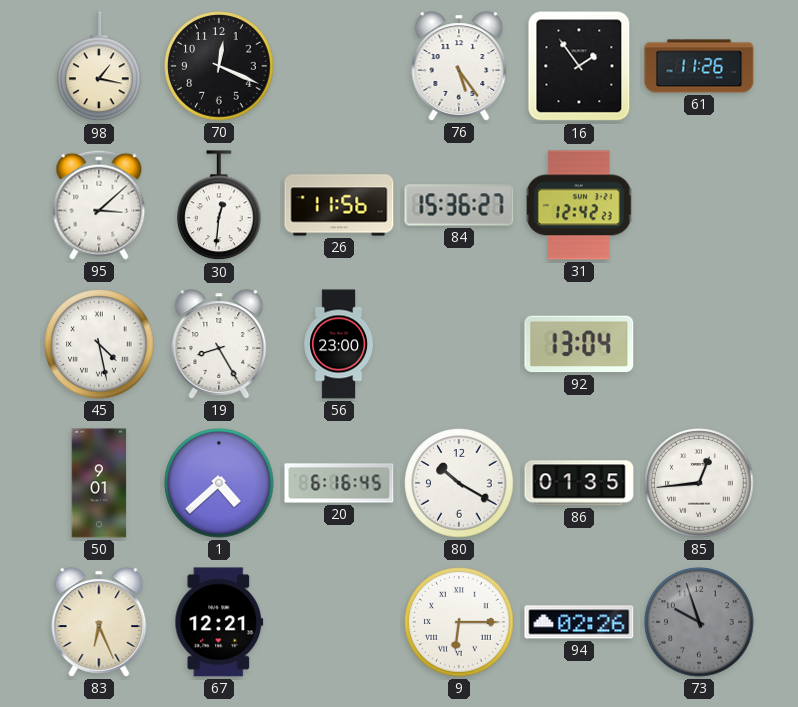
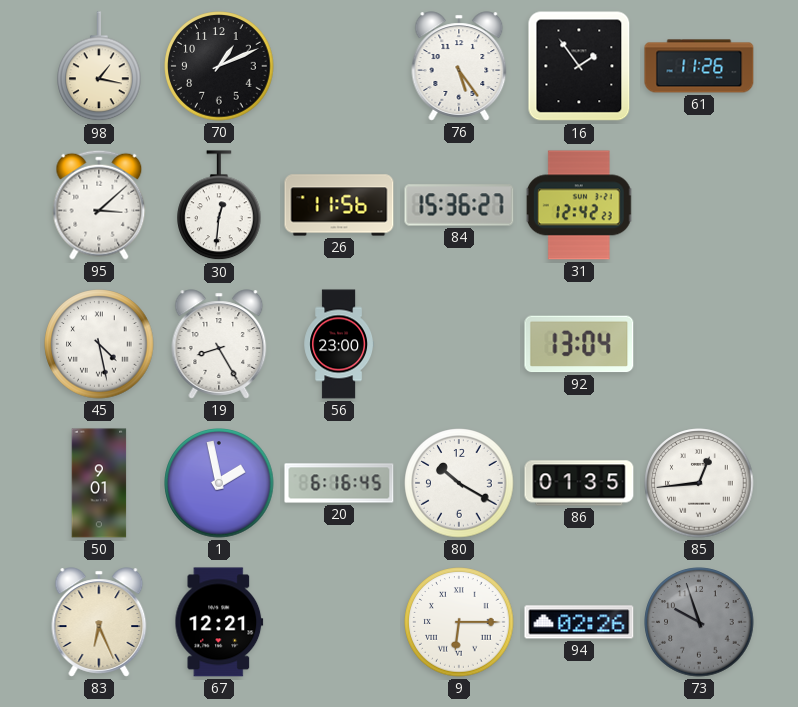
70: 12:19 -> 1:11 (219, 66)
1: 4:38 -> 1:58 (219, 483)
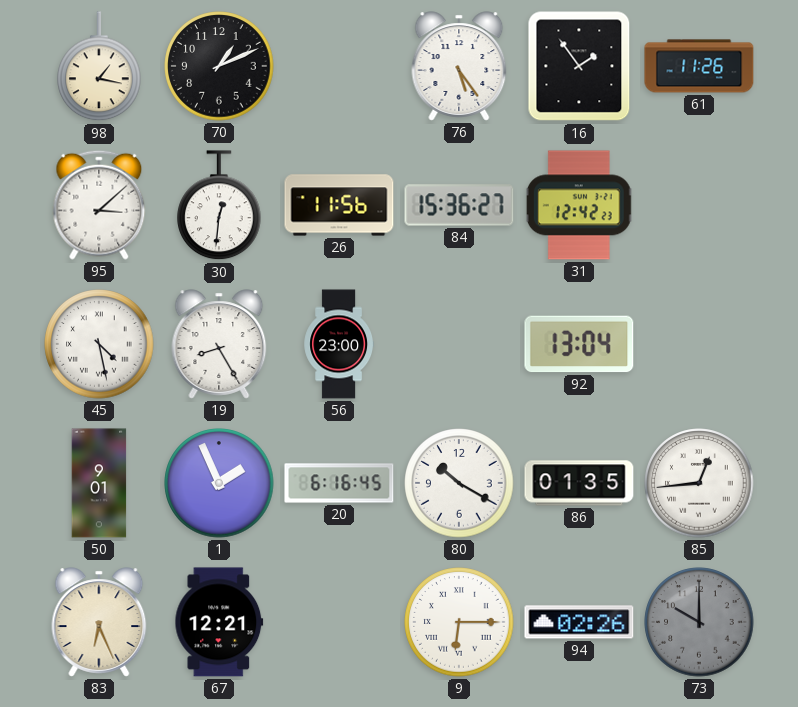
1: 1:58 -> 1:56 (219, 483)
73: 9:57 -> 10:00 (699, 622)
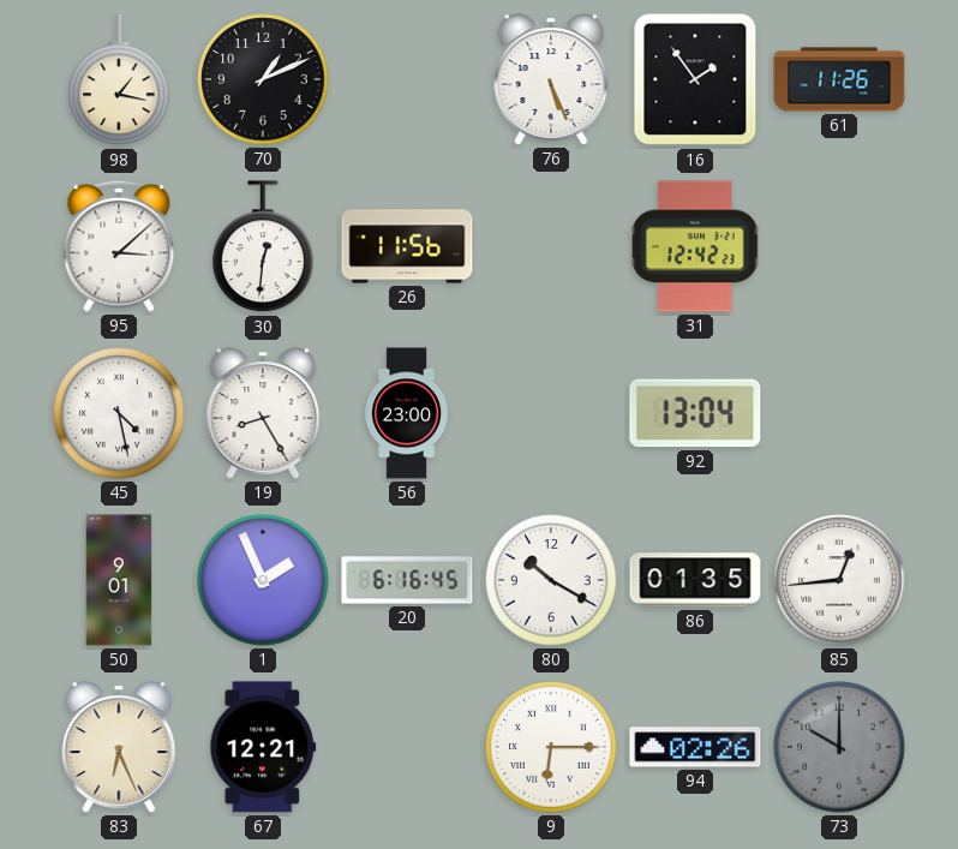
76: 5:24 -> 5:26 (551, 79)
84: 15:36 -> none (459, 205)
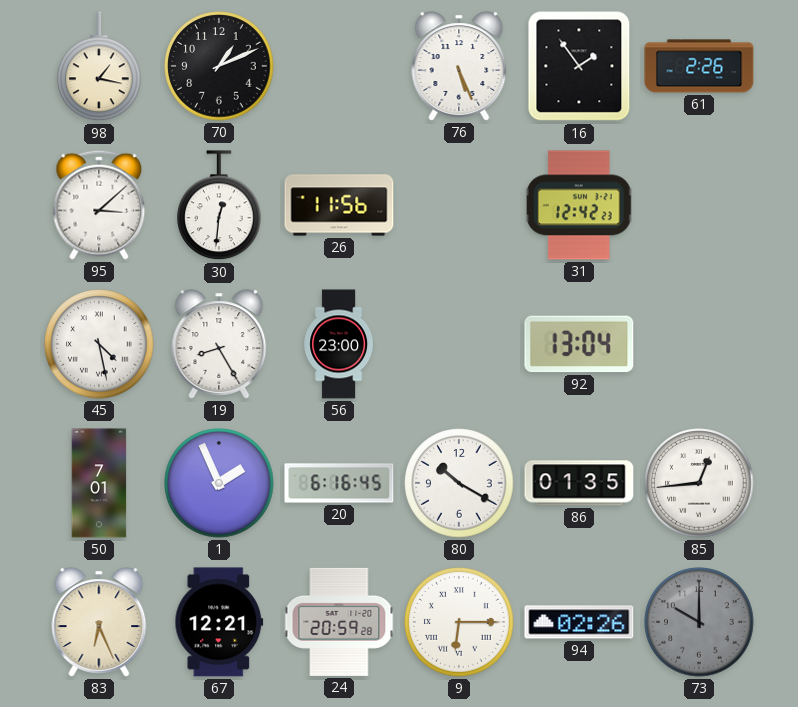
61: 11:26 -> 2:26 (699, 66)
50: 9:01 -> 7:01 (99, 483)
24: none -> 20:59 (339, 622)
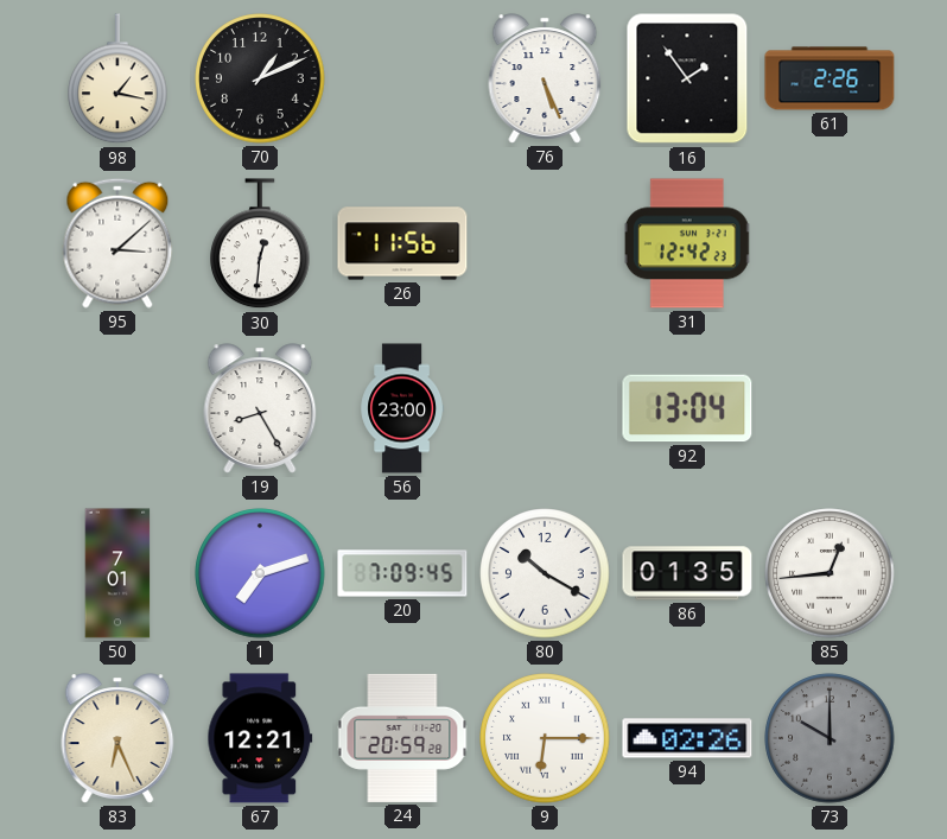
45: 4:28 -> none (99, 344)
1: 1:56 -> 7:12 (260, 573)
20: 6:16 -> 7:09 (402, 573)
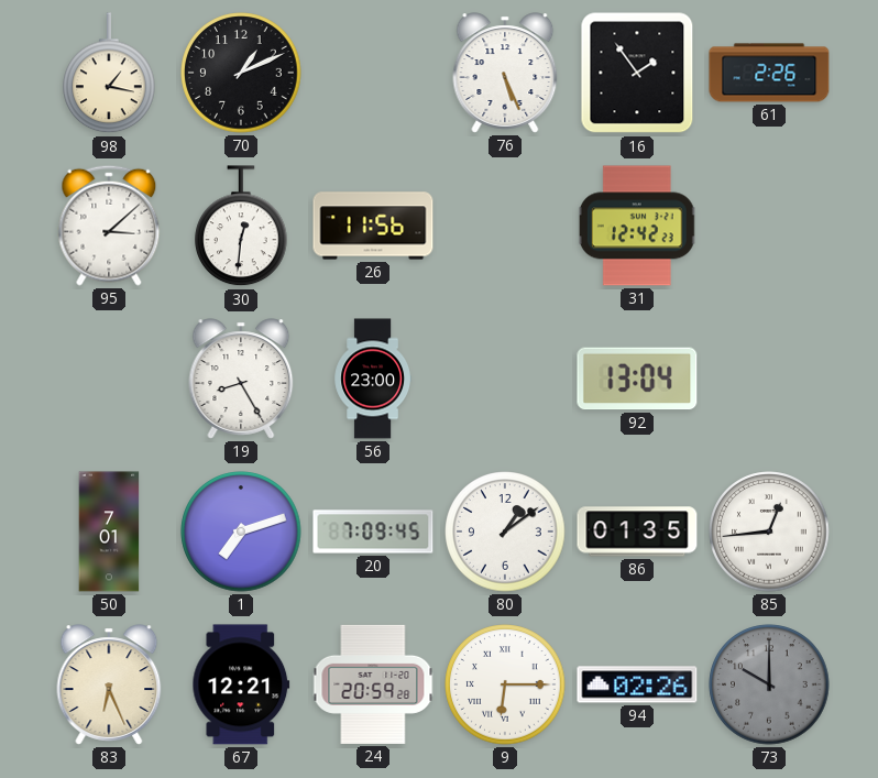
80: 10:20 -> 1:09 (505, 532)
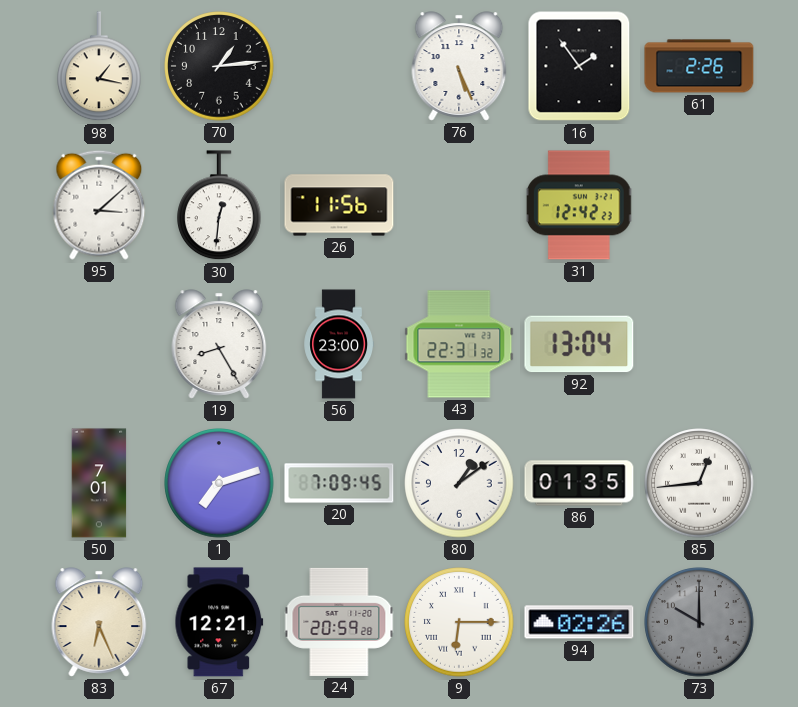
70: 1:11 -> 1:14 (219, 66)
43: none -> 22:31 (459, 344)
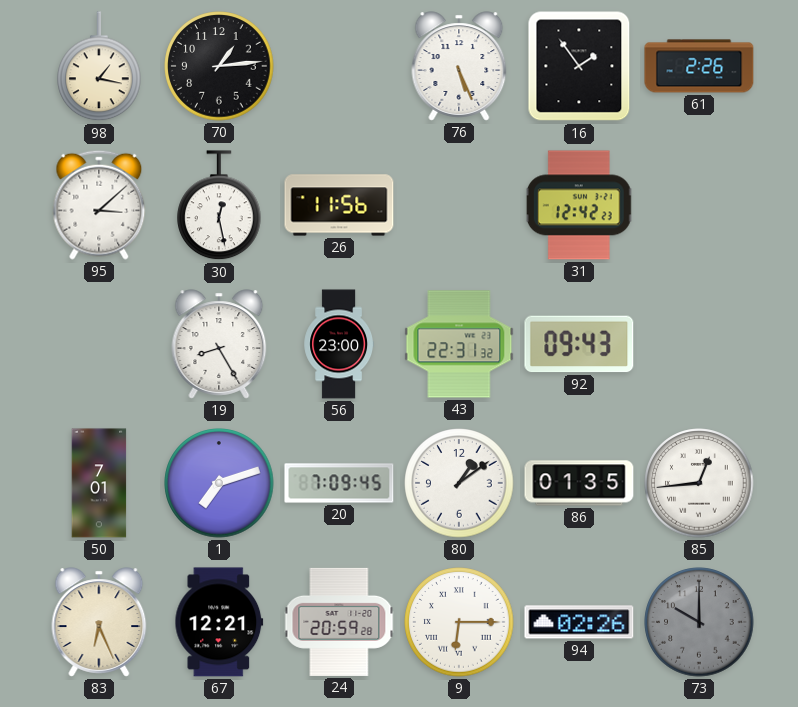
30: 12:31 -> 12:28 (220, 206)
92: 13:04 -> 09:43 (579, 344)
